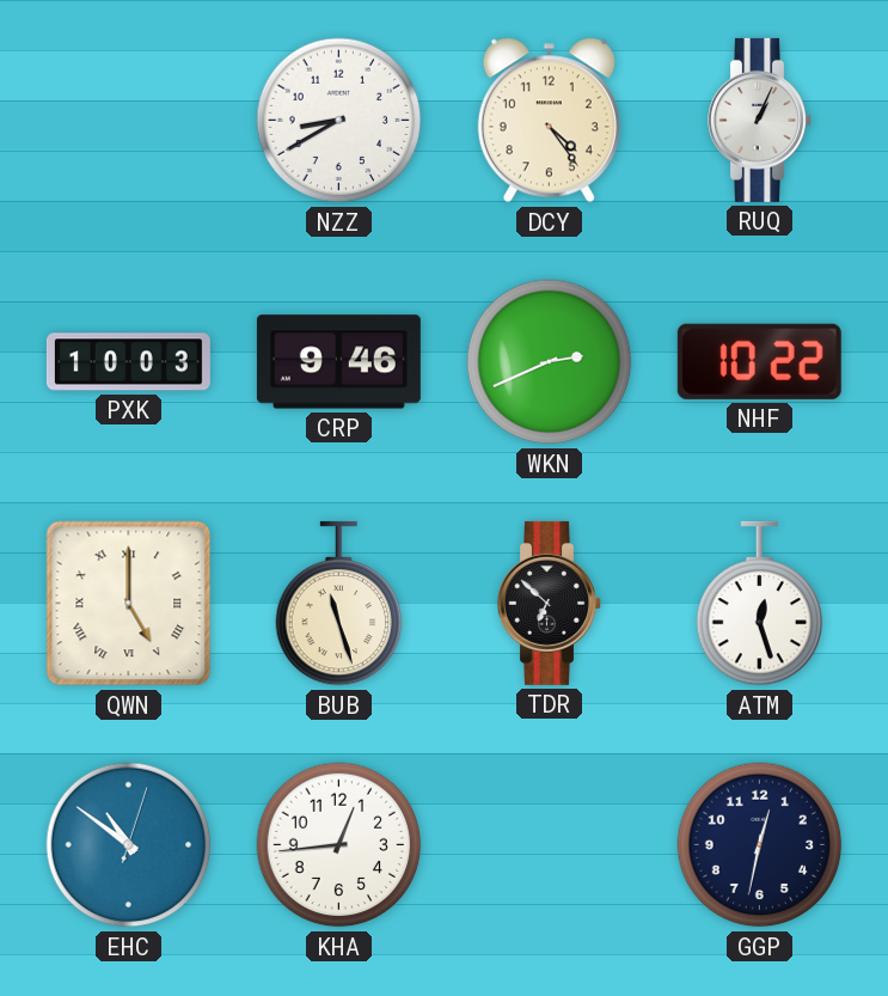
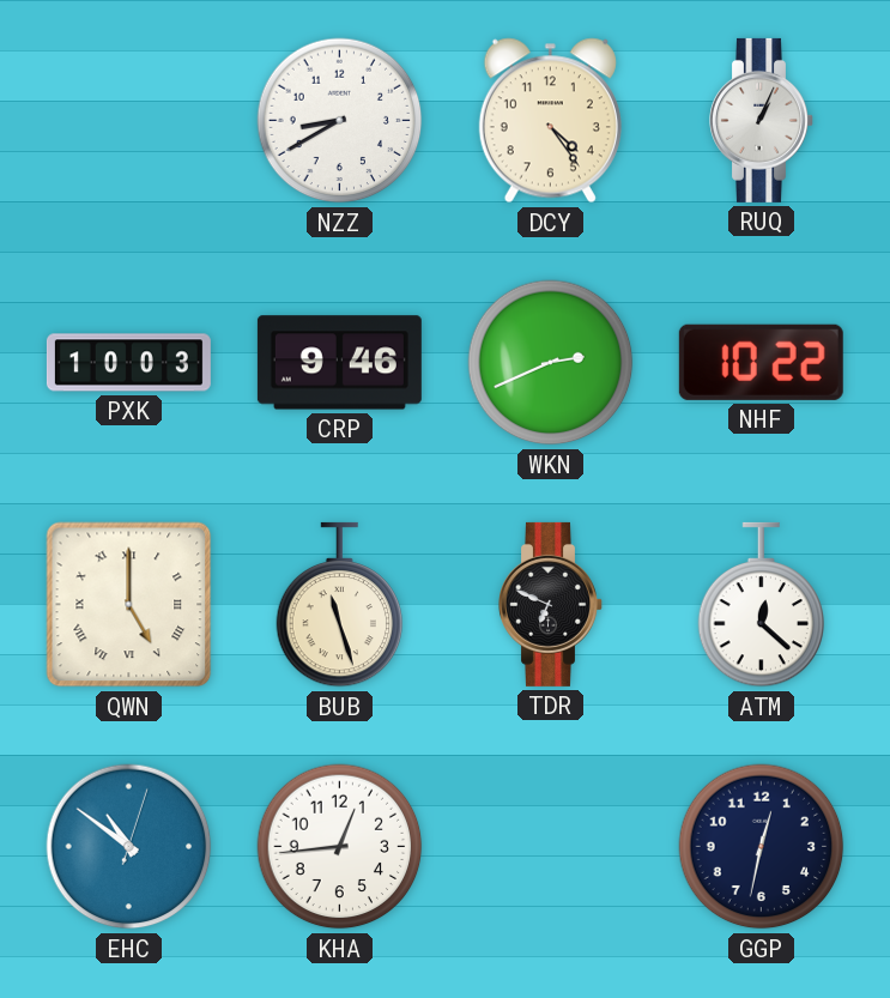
TDR: 6:52 -> 6:49 (551, 604)
ATM: 12:27 -> 12:22 (762, 605)
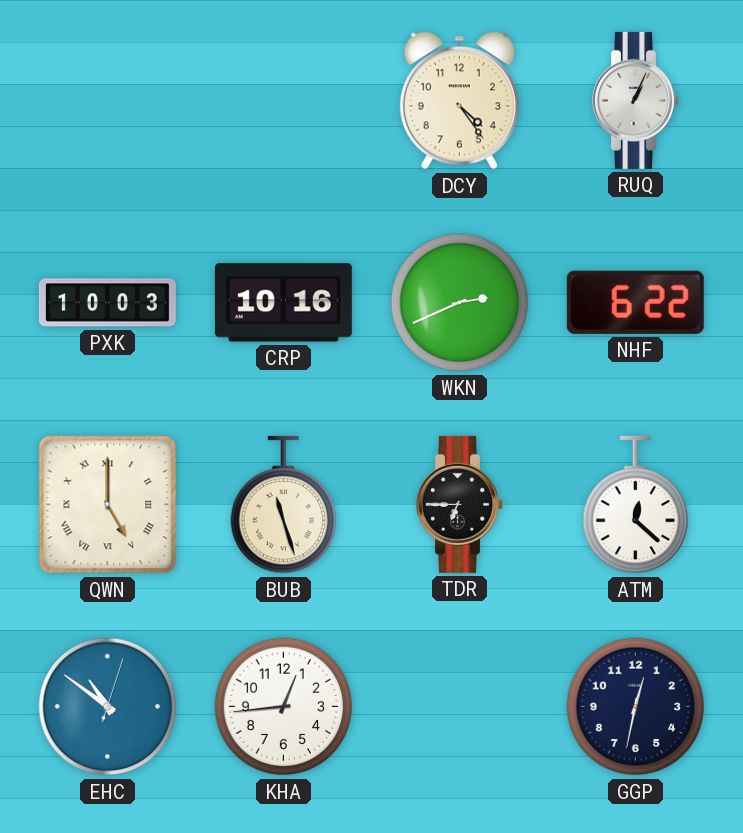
NZZ: 8:40 -> none (340, 121)
CRP: 9:46 -> 10:16 (283, 303)
NHF: 10:22 -> 6:22 (635, 302)
TDR: 6:49 -> 6:45 (460, 504)
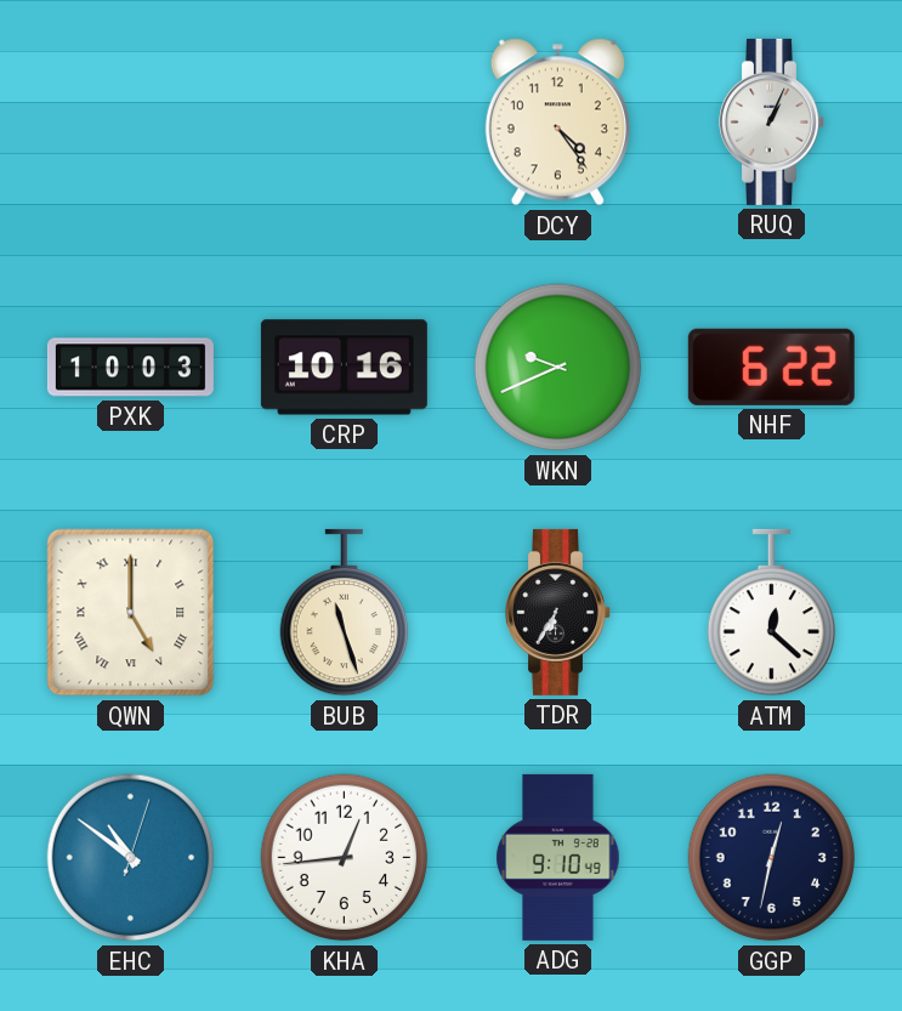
WKN: 2:41 -> 9:41 (558, 368)
TDR: 6:45 -> 6:35 (558, 612)
ADG: none -> 9:10 (558, 857)
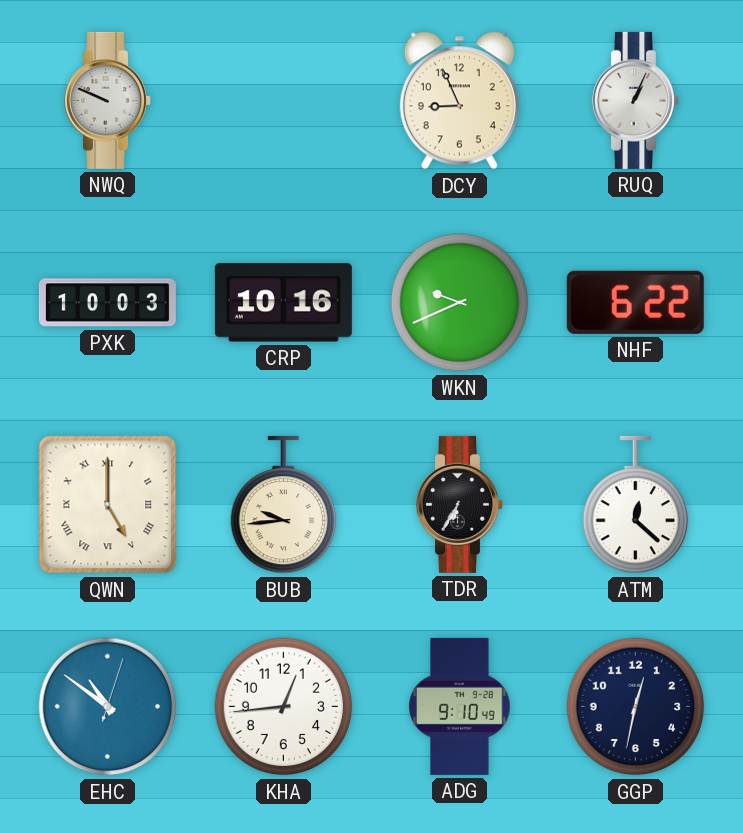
NWQ: none -> 9:49 (108, 100)
DCY: 4:24 -> 8:56 (459, 101)
BUB: 11:27 -> 9:44 (284, 505)
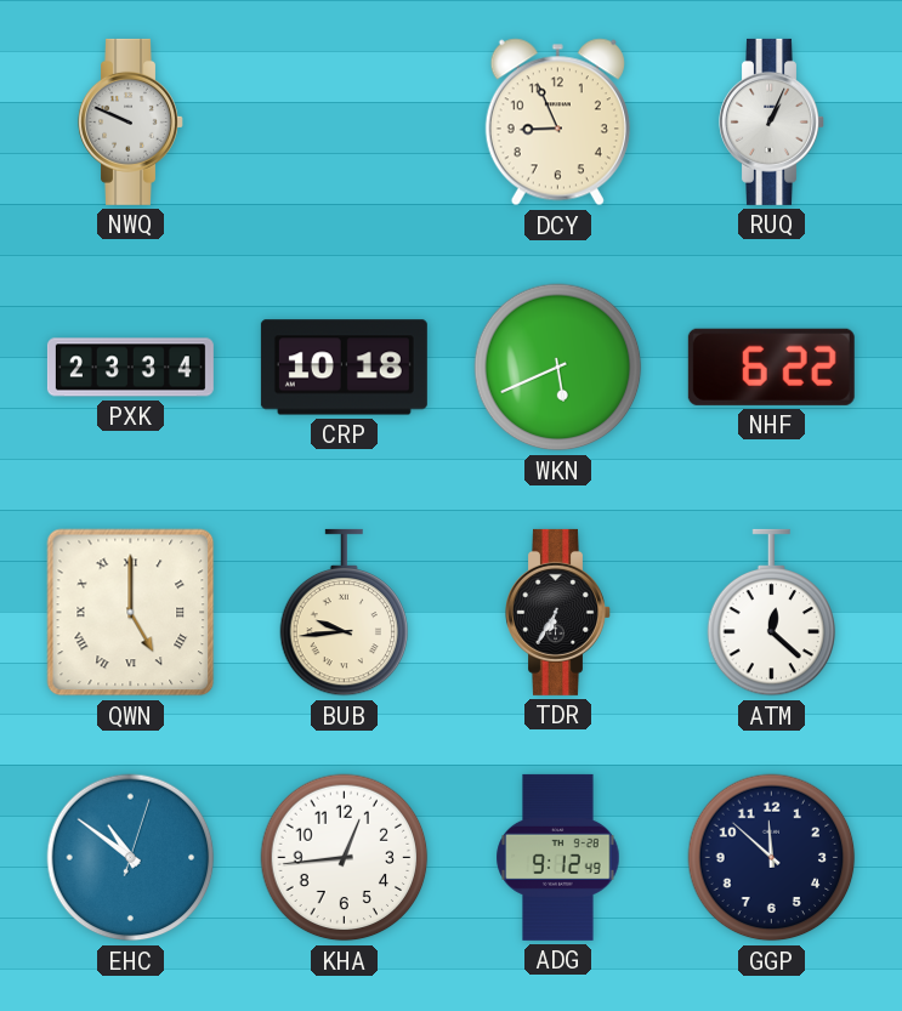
PXK: 10:03 -> 23:34 (130, 368)
CRP: 10:16 -> 10:18 (344, 368)
WKN: 9:41 -> 5:41 (558, 368)
ADG: 9:10 -> 9:12 (558, 857)
GGP: 12:32 -> 11:52 (772, 858)
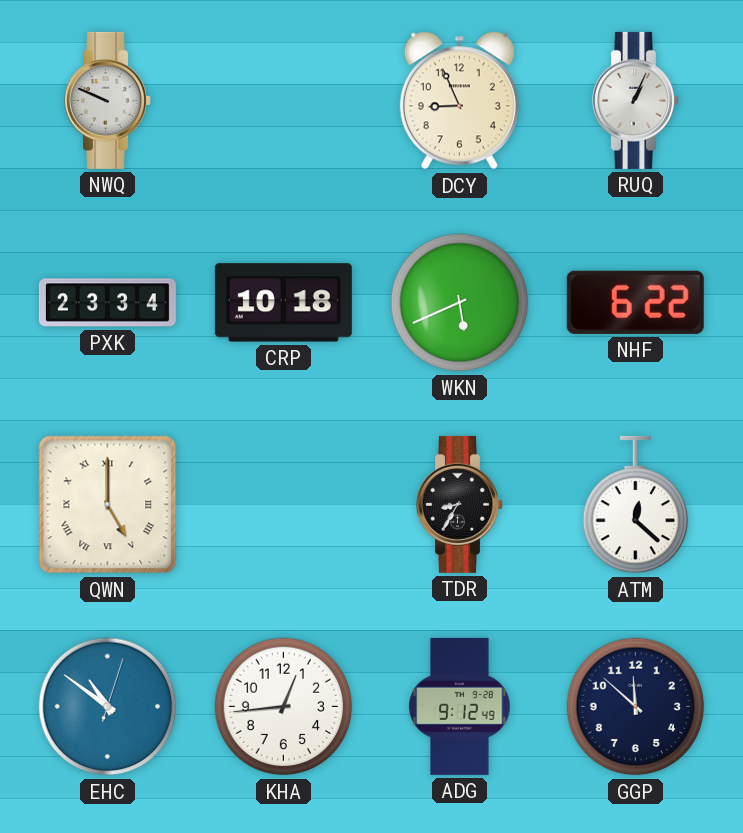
BUB: 9:44 -> none (345, 613)
TDR: 6:35 -> 8:35 (460, 504)
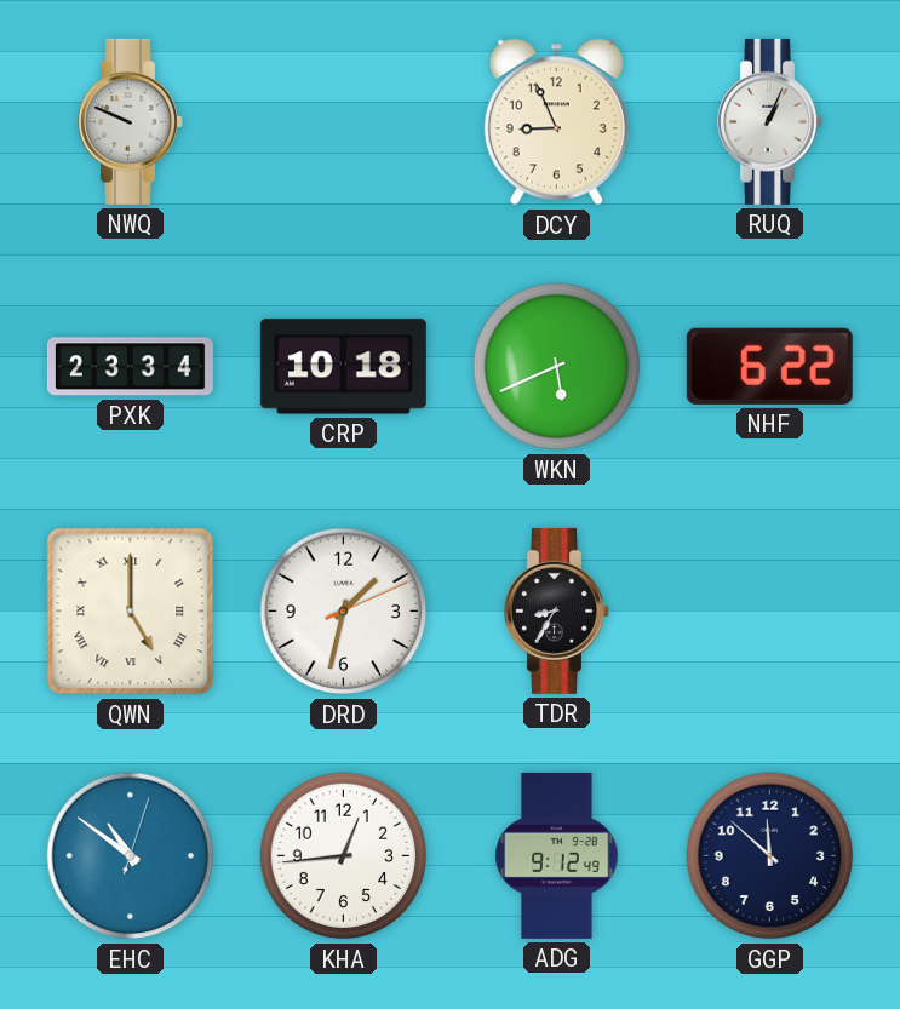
DRD: none -> 1:32 (344, 612)
ATM: 12:22 -> none (636, 505)
